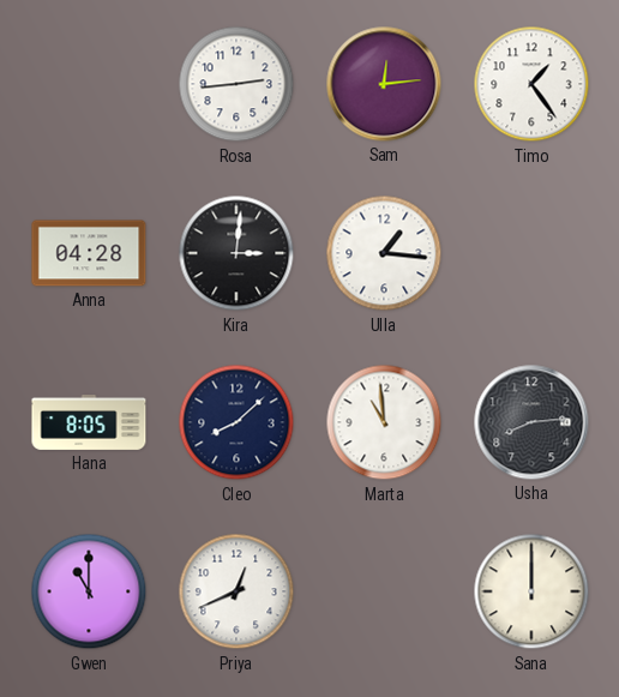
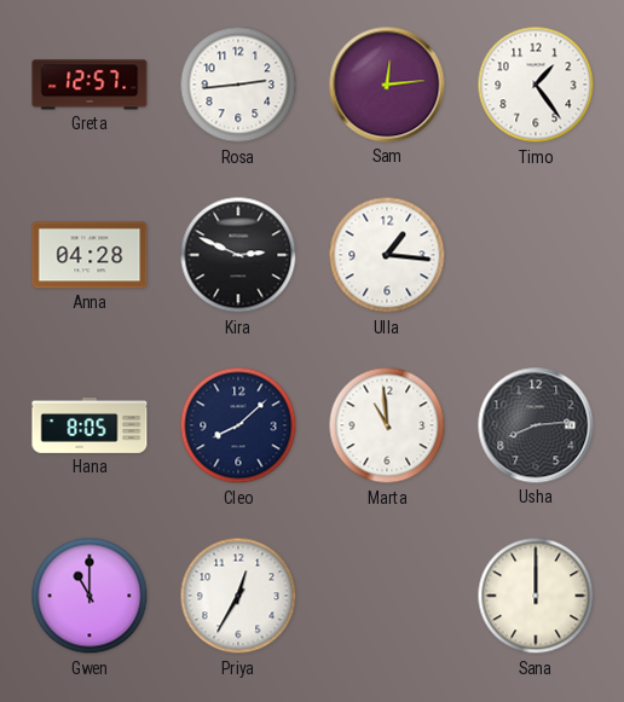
Greta: none -> 12:57 (89, 85)
Kira: 3:01 -> 2:49 (238, 255)
Priya: 12:41 -> 12:35 (238, 596)
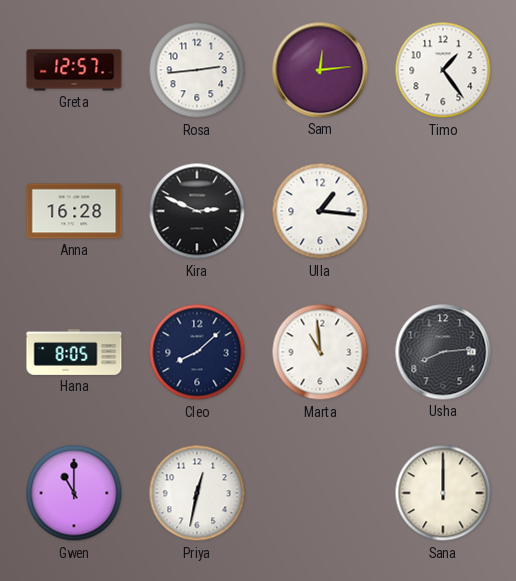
Anna: 04:28 -> 16:28 (74, 211)
Priya: 12:35 -> 12:32 (197, 493)
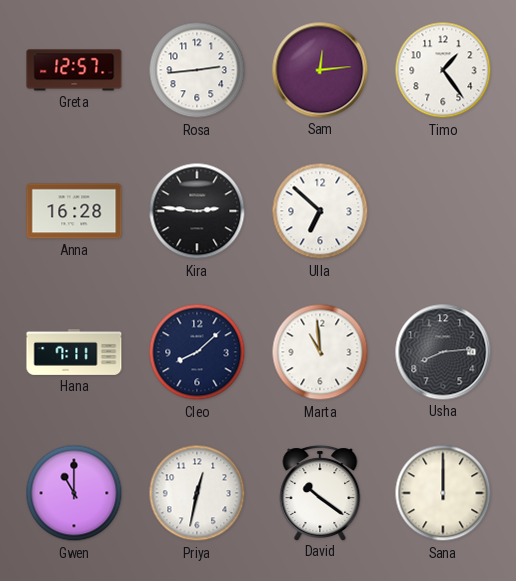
Kira: 2:49 -> 2:46 (197, 211)
Ulla: 1:16 -> 6:52 (320, 211)
Hana: 8:05 -> 7:11 (74, 353)
David: none -> 10:21 (320, 493)
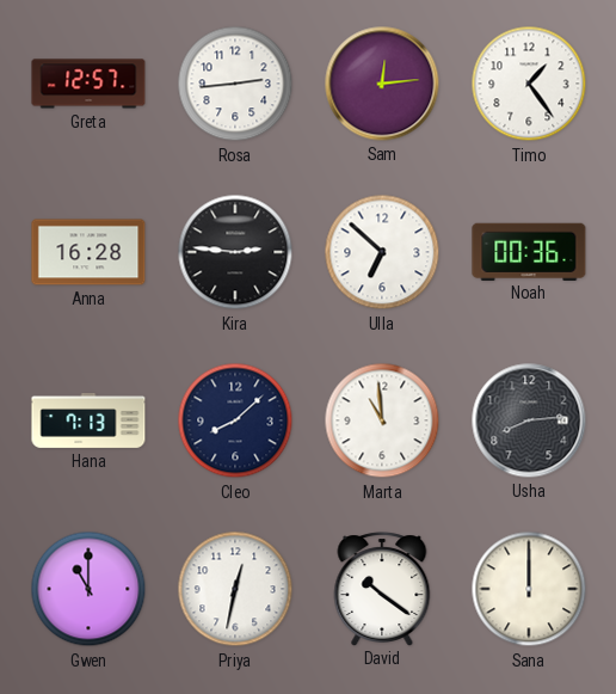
Noah: none -> 00:36 (529, 251)
Hana: 7:11 -> 7:13 (88, 422)
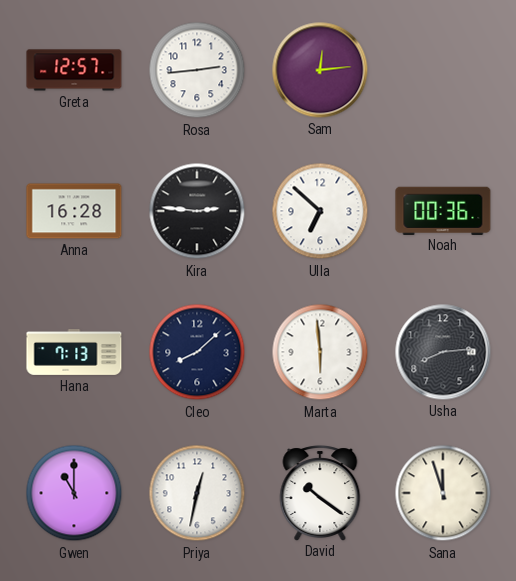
Timo: 1:24 -> none (529, 84)
Marta: 10:59 -> 5:59 (320, 352)
Sana: 12:00 -> 11:57 (443, 493)
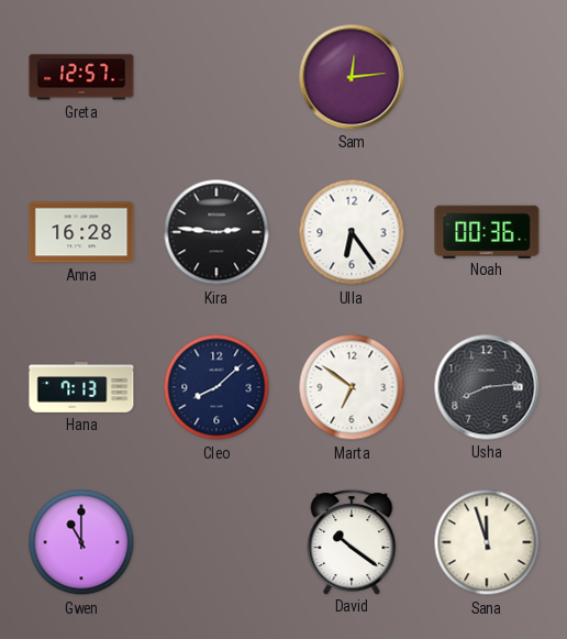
Rosa: 2:44 -> none (197, 70)
Ulla: 6:52 -> 6:24 (352, 232)
Marta: 5:59 -> 6:51 (352, 387)
Priya: 12:32 -> none (197, 493)
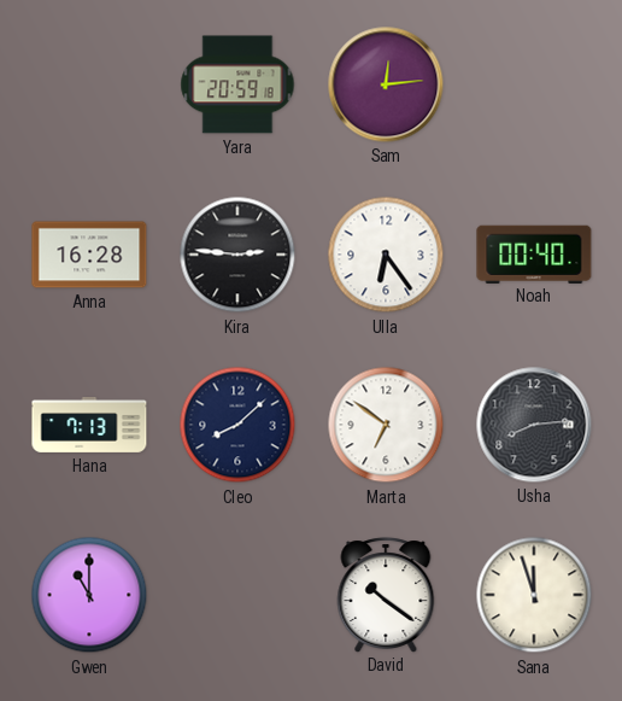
Greta: 12:57 -> none (81, 77)
Yara: none -> 20:59 (237, 84)
Noah: 00:36 -> 00:40 (534, 253)
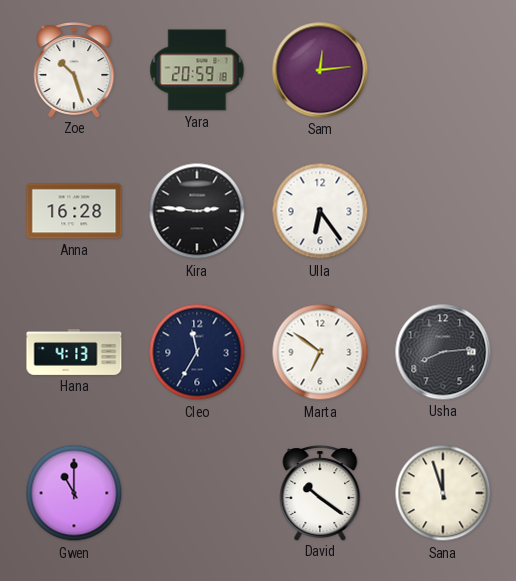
Zoe: none -> 10:27 (74, 70)
Noah: 00:40 -> none (534, 253)
Hana: 7:13 -> 4:13 (74, 353)
Cleo: 8:08 -> 11:35 (197, 352)
